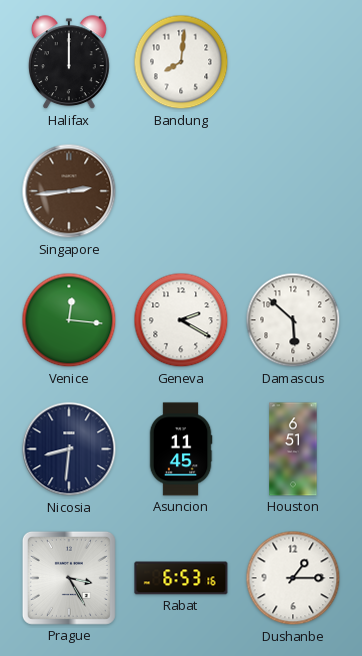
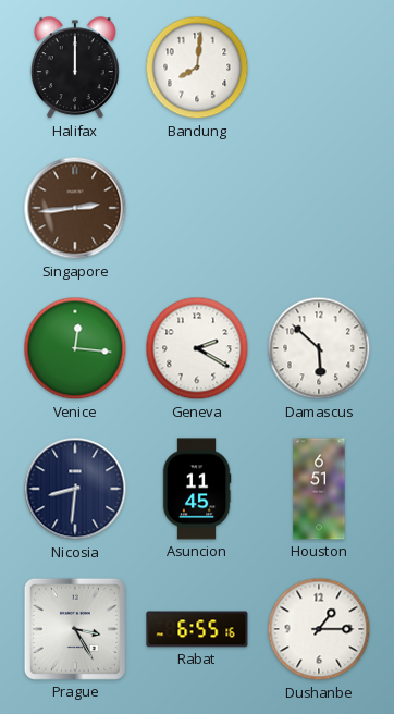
Rabat: 6:53 -> 6:55 (197, 629)
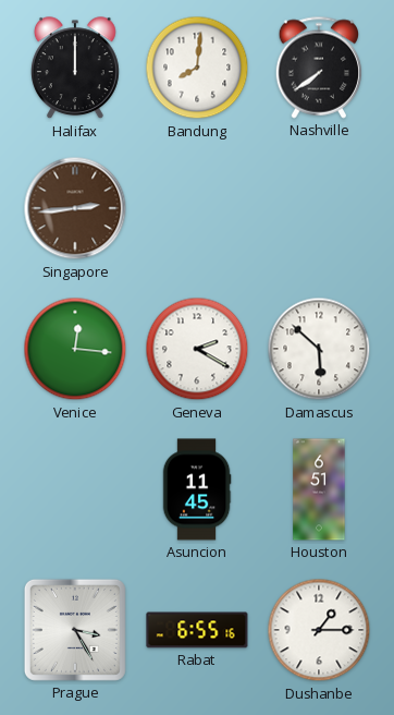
Nashville: none -> 7:39 (319, 68)
Nicosia: 8:31 -> none (75, 489)
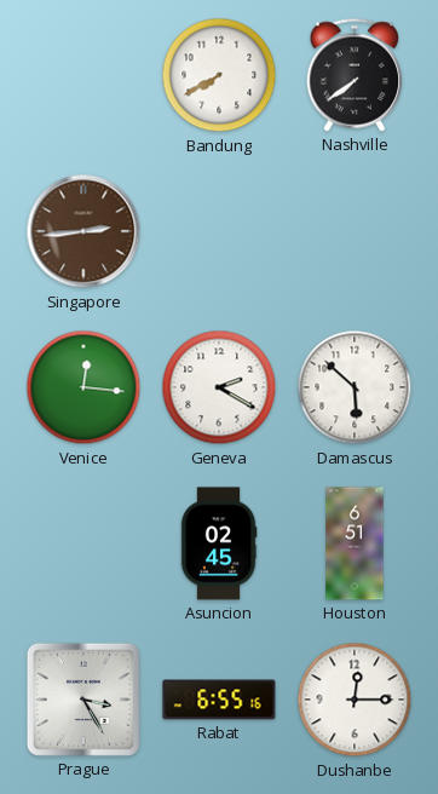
Halifax: 12:00 -> none (75, 69)
Bandung: 8:01 -> 7:40 (219, 75)
Asuncion: 11:45 -> 02:45 (219, 543)
Dushanbe: 1:15 -> 12:15 (355, 700)
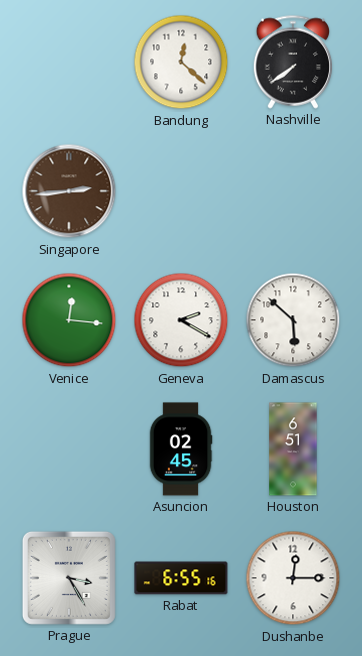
Bandung: 7:40 -> 12:22 (181, 62)
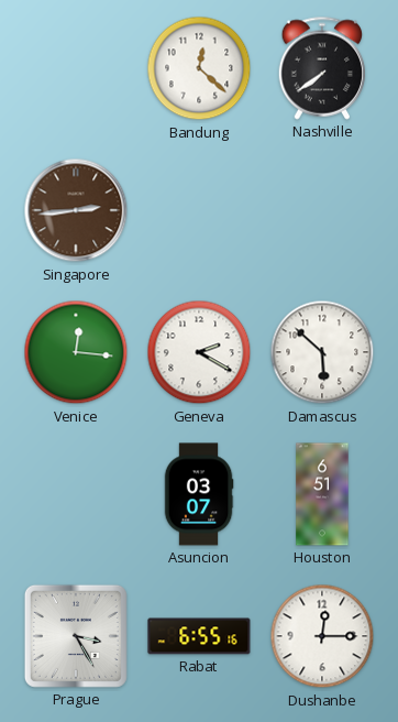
Asuncion: 02:45 -> 03:07 (199, 494)
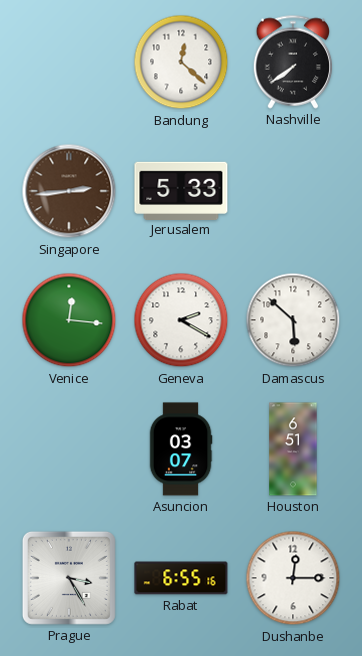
Jerusalem: none -> 5:33 (181, 190)
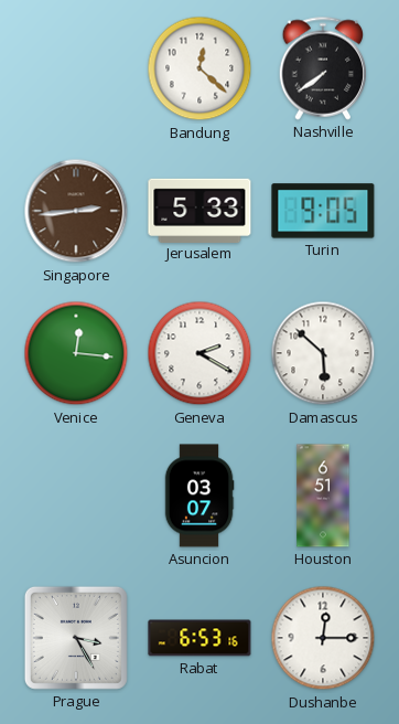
Turin: none -> 9:05 (323, 211)
Rabat: 6:55 -> 6:53 (199, 638)
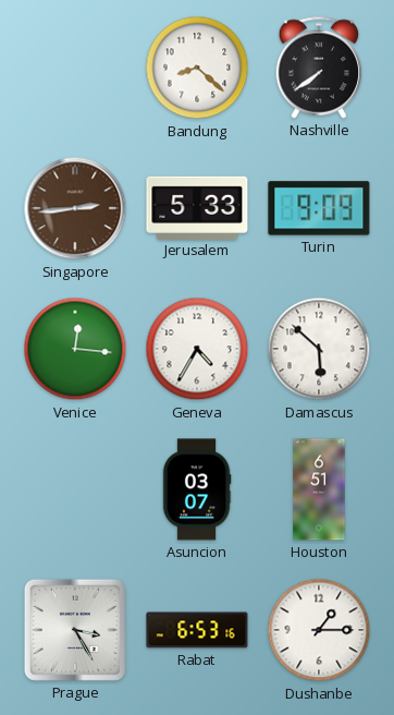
Bandung: 12:22 -> 8:22 (197, 68)
Turin: 9:05 -> 9:09 (319, 208)
Geneva: 2:20 -> 4:35 (197, 349)
Dushanbe: 12:15 -> 1:15 (319, 630)
